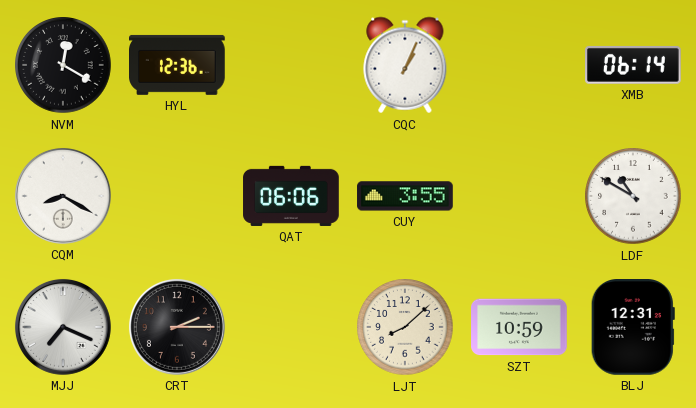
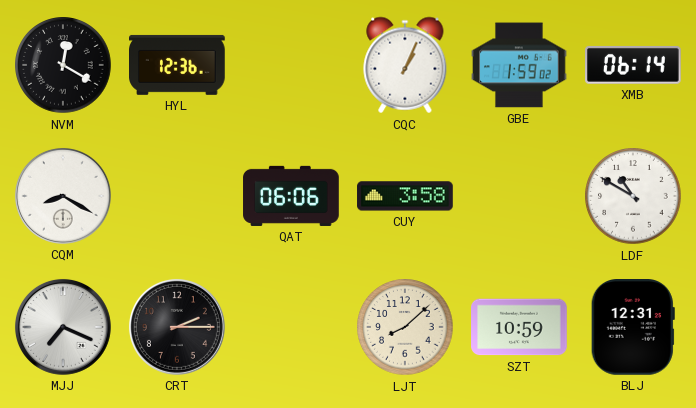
GBE: none -> 1:59 (519, 65)
CUY: 3:55 -> 3:58 (405, 196)
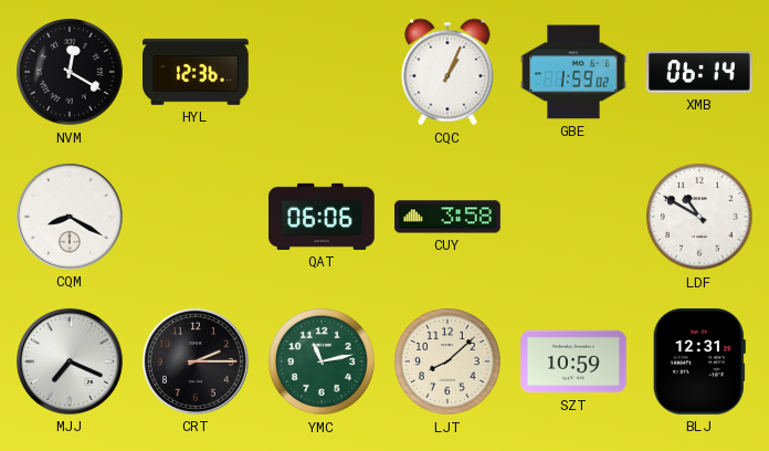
YMC: none -> 11:13 (322, 361)
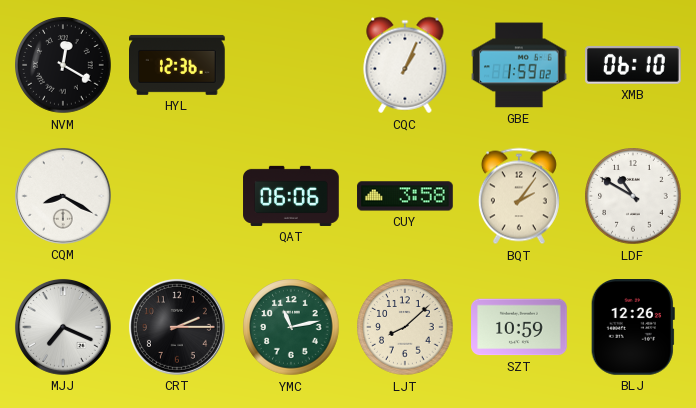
XMB: 06:14 -> 06:10 (634, 65)
BQT: none -> 2:06 (519, 196)
BLJ: 12:31 -> 12:26 (633, 328)
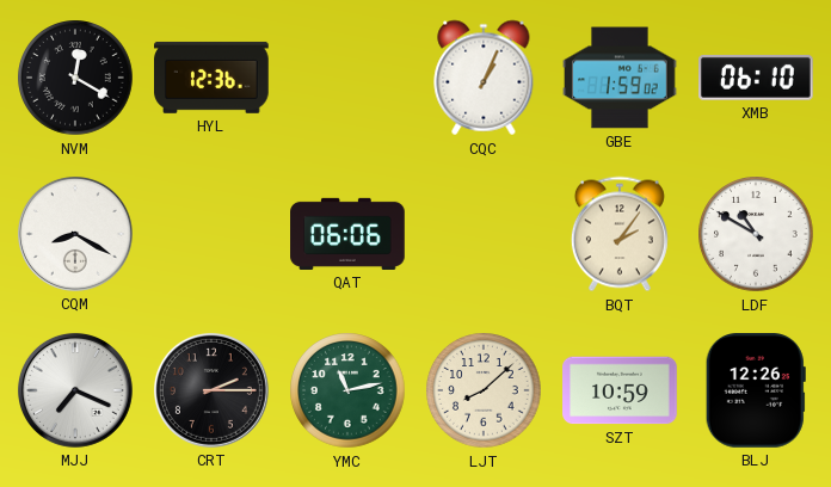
CUY: 3:58 -> none (405, 196)
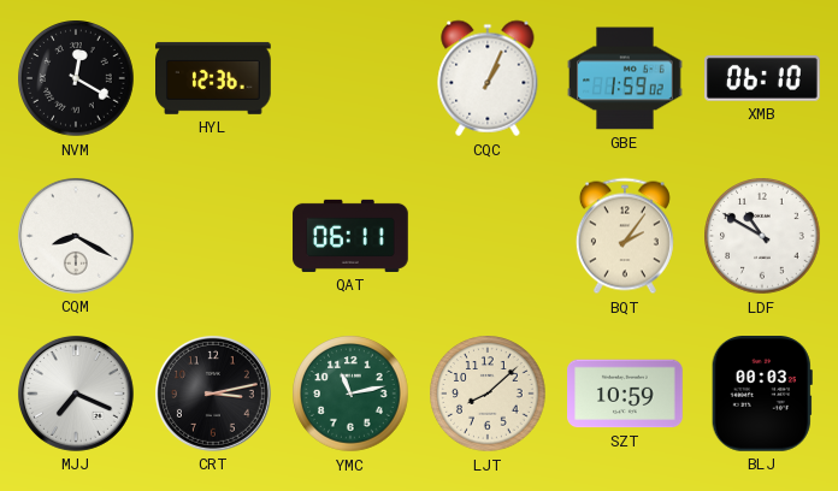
QAT: 06:06 -> 06:11 (350, 236)
CRT: 2:15 -> 3:13 (213, 394)
BLJ: 12:26 -> 00:03 (762, 395)
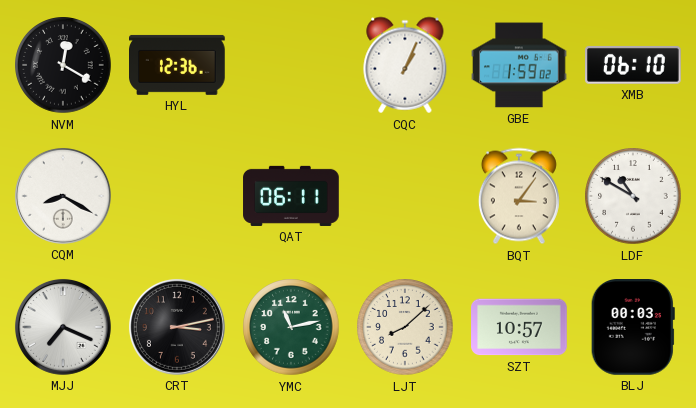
BQT: 2:06 -> 3:06 (519, 196)
SZT: 10:59 -> 10:57 (519, 327)
